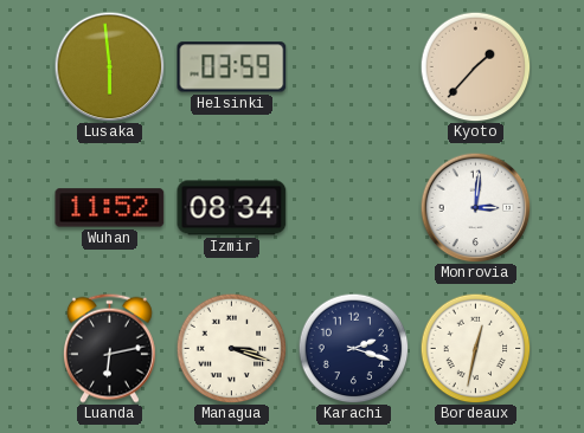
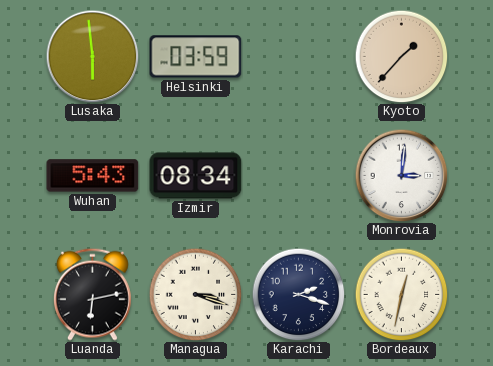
Wuhan: 11:52 -> 5:43 (93, 176)
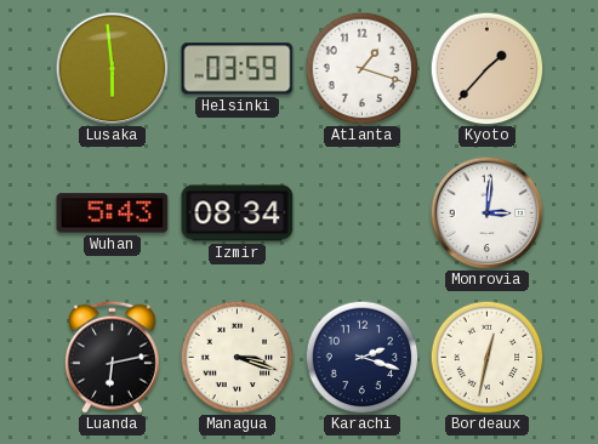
Atlanta: none -> 1:18 (361, 68)
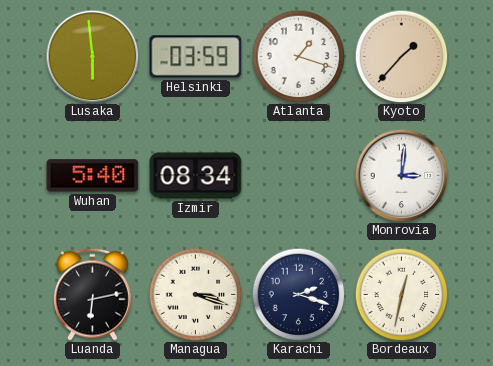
Wuhan: 5:43 -> 5:40 (93, 176)
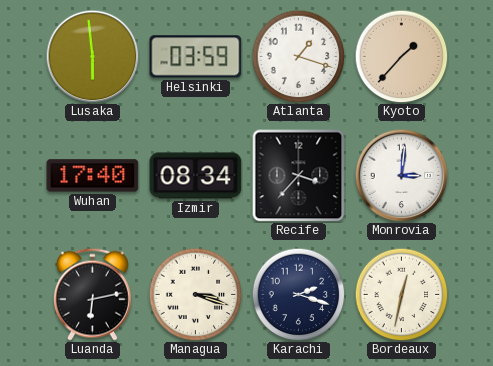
Wuhan: 5:40 -> 17:40 (93, 176)
Recife: none -> 3:37 (298, 175)
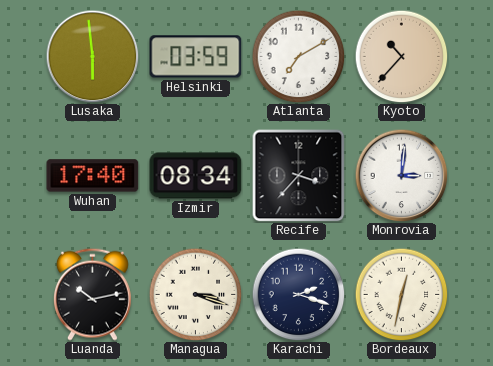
Atlanta: 1:18 -> 7:10 (298, 56)
Kyoto: 1:37 -> 10:37 (401, 56)
Luanda: 6:13 -> 10:13 (92, 294)
